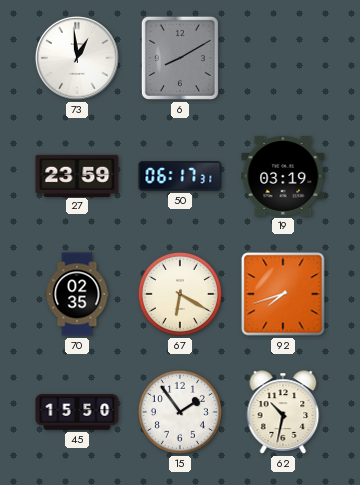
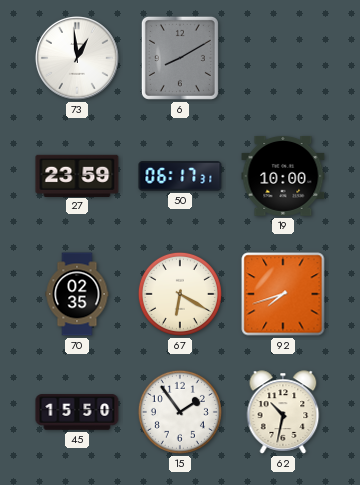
19: 03:19 -> 10:00 (283, 176)
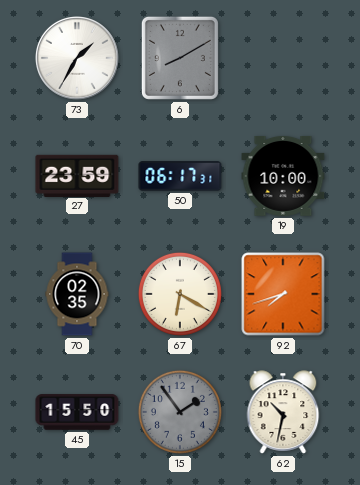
73: 12:59 -> 1:35 (77, 58)
15 dial: white -> grey (180, 412)
